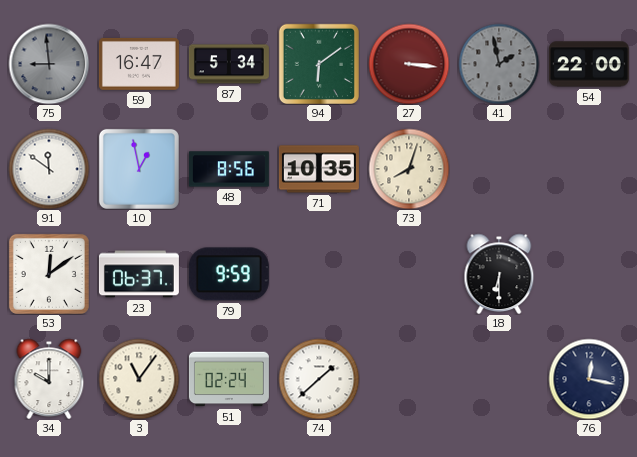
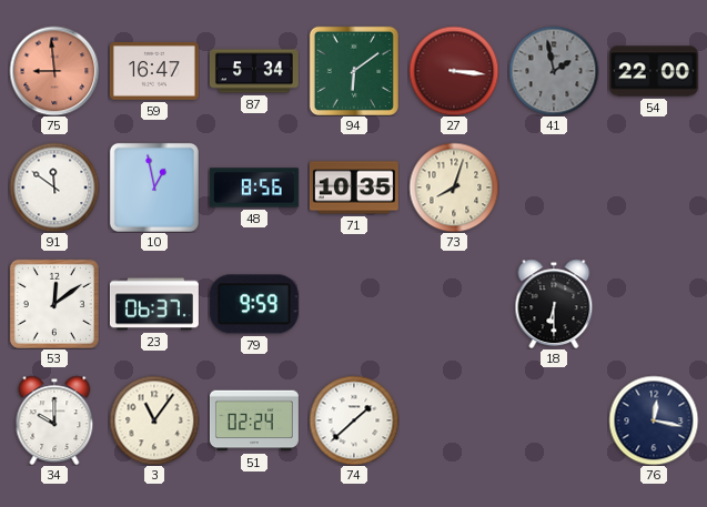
75 dial: grey -> salmon (54, 71)
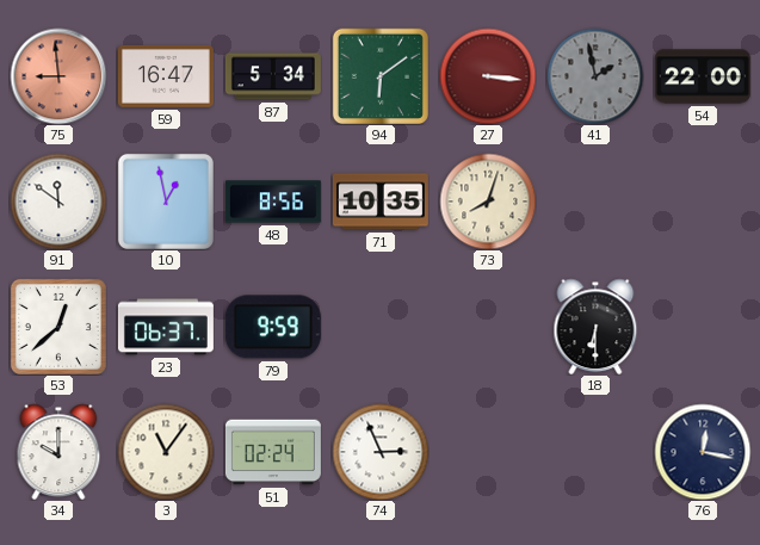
53: 12:09 -> 12:38 (58, 327)
74: 1:38 -> 2:56 (381, 452)
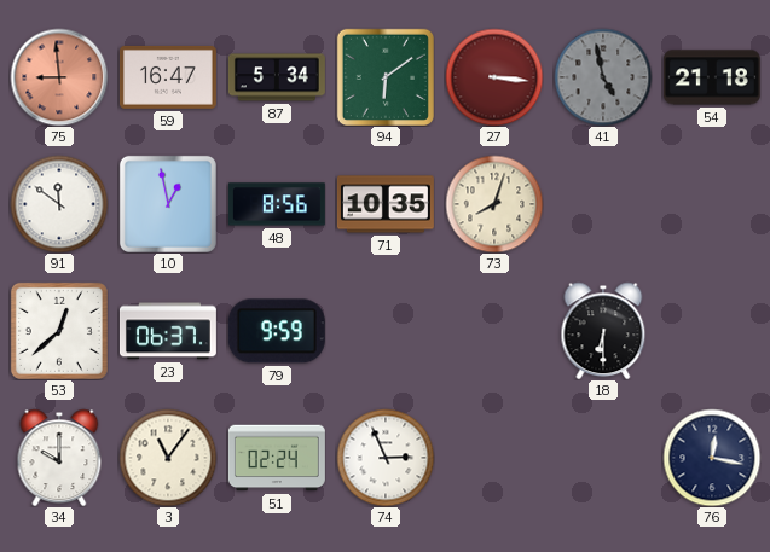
41: 1:58 -> 4:58 (603, 77)
54: 22:00 -> 21:18 (712, 77)
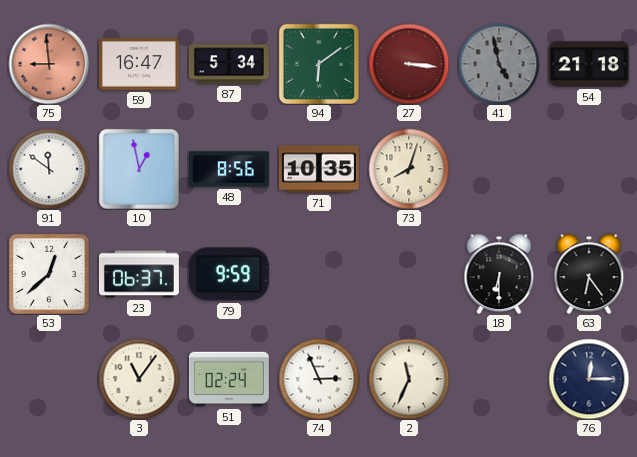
63: none -> 6:24 (589, 274)
34: 10:00 -> none (59, 458)
2: none -> 11:34 (409, 379)
76: 12:17 -> 12:15 (589, 379)
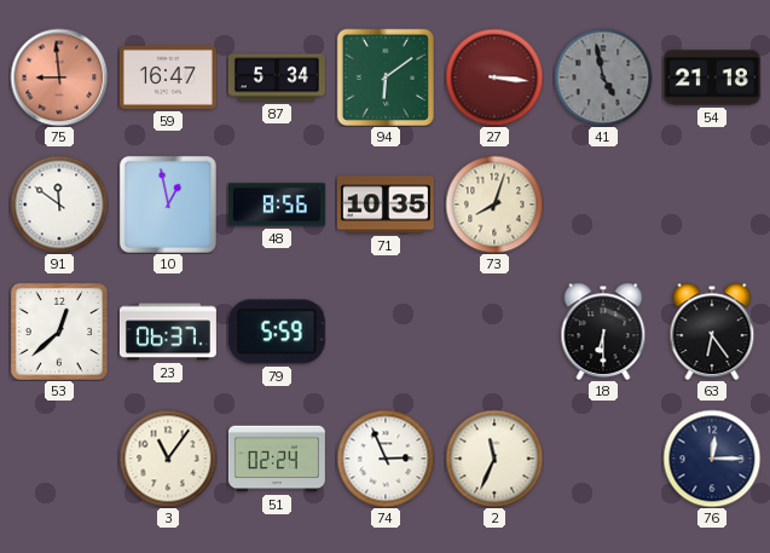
79: 9:59 -> 5:59 (277, 332)
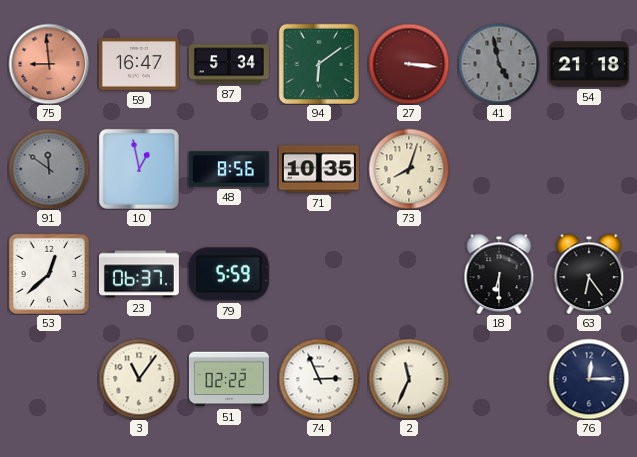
91 dial: white -> grey (49, 169)
51: 02:24 -> 02:22 (229, 379)
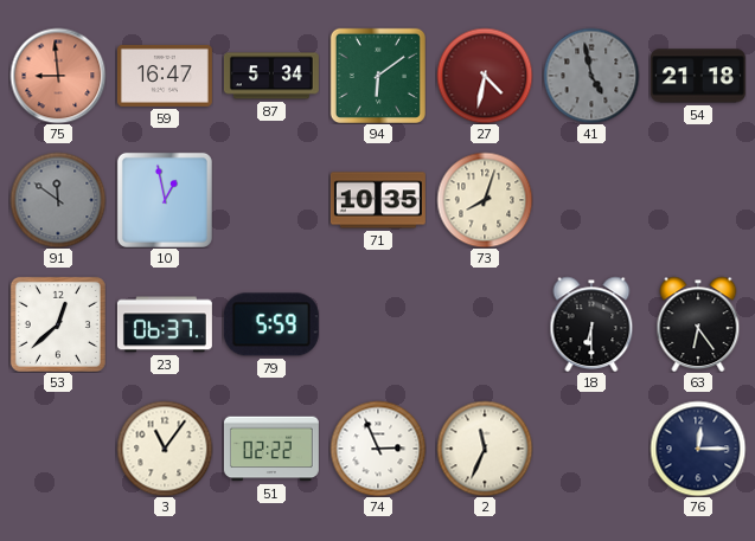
27: 3:16 -> 4:32 (485, 76)
48: 8:56 -> none (229, 169)
